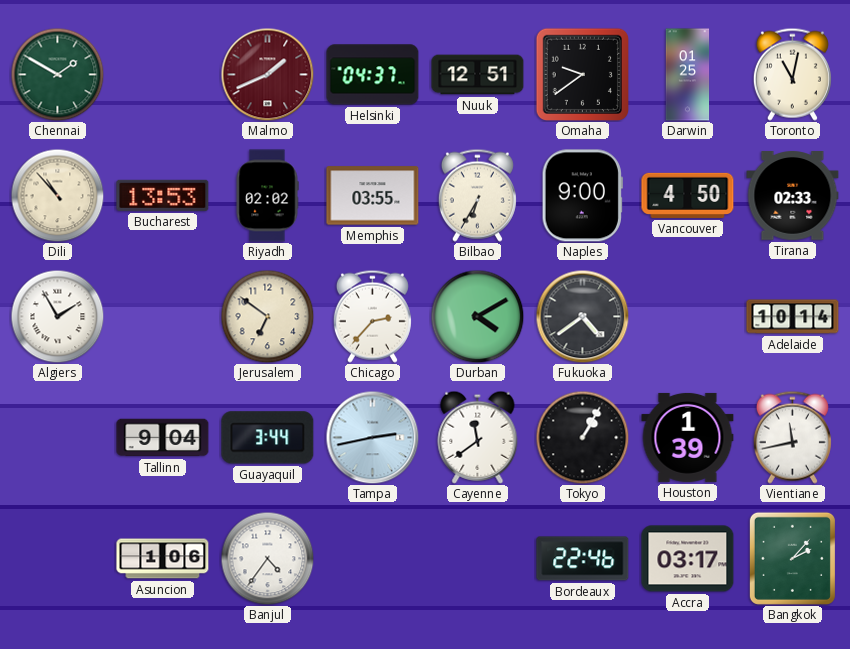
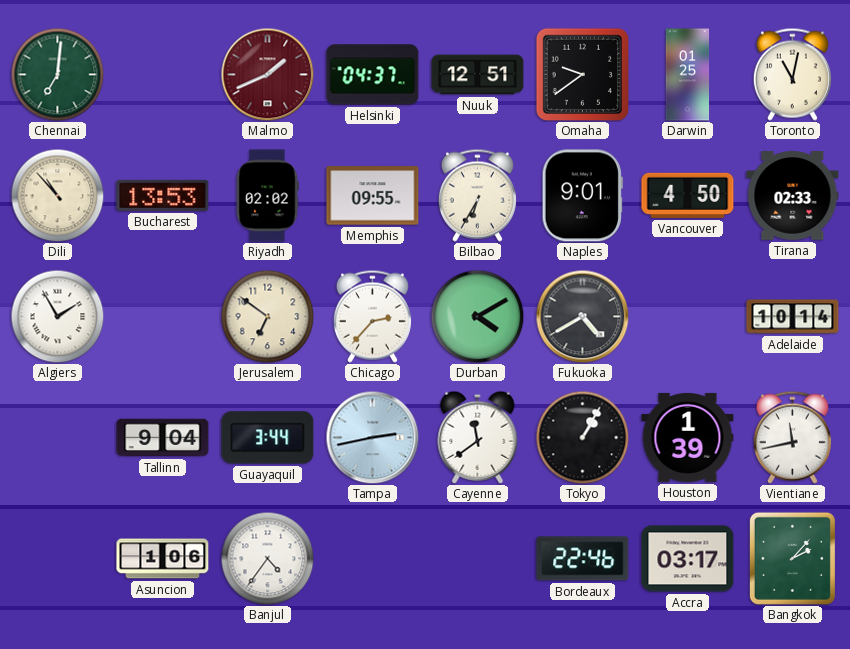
Chennai: 1:50 -> 7:01 (57, 74)
Memphis: 03:55 -> 09:55 (373, 196)
Naples: 9:00 -> 9:01 (582, 196)
Fukuoka: 4:39 -> 4:40 (582, 316)
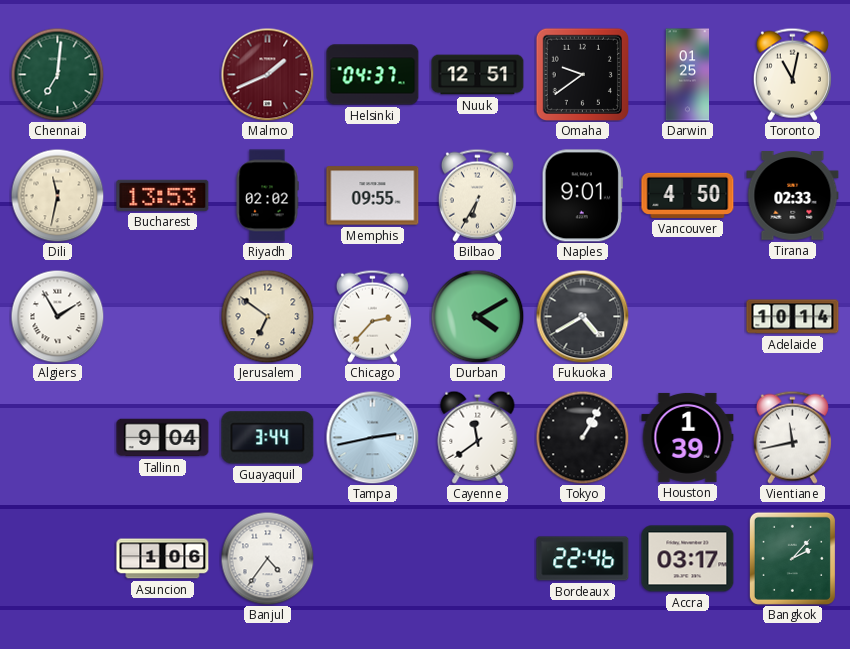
Dili: 10:53 -> 11:32 (57, 195)
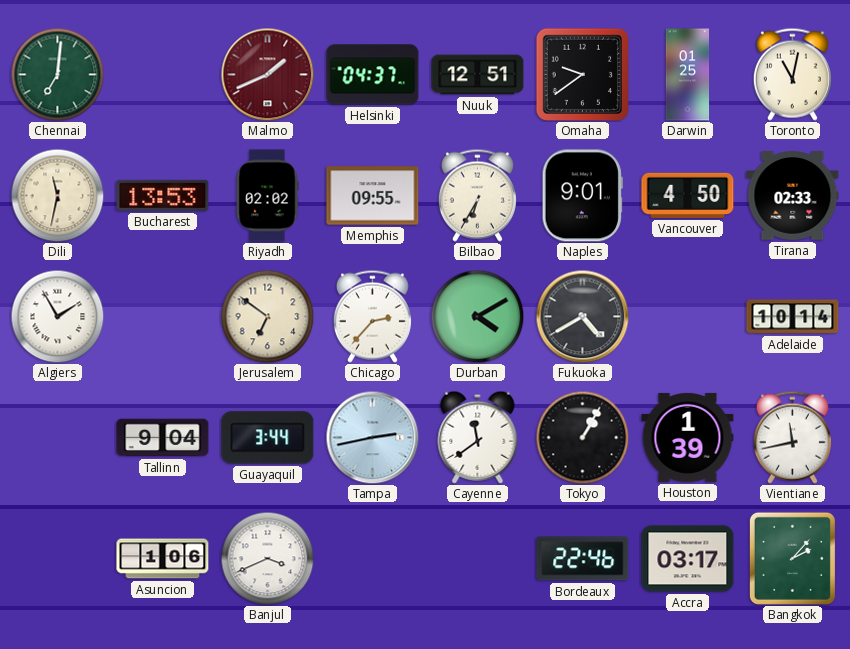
Banjul: 4:36 -> 3:41 (267, 558)
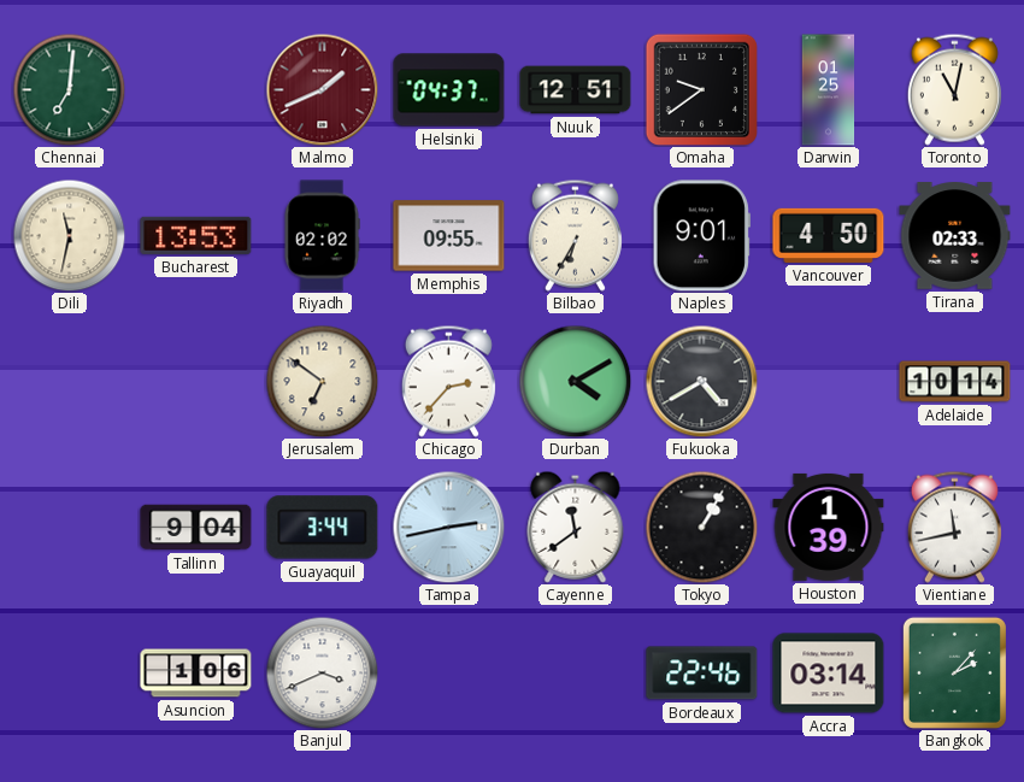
Algiers: 1:55 -> none (57, 316)
Accra: 03:17 -> 03:14 (829, 674)
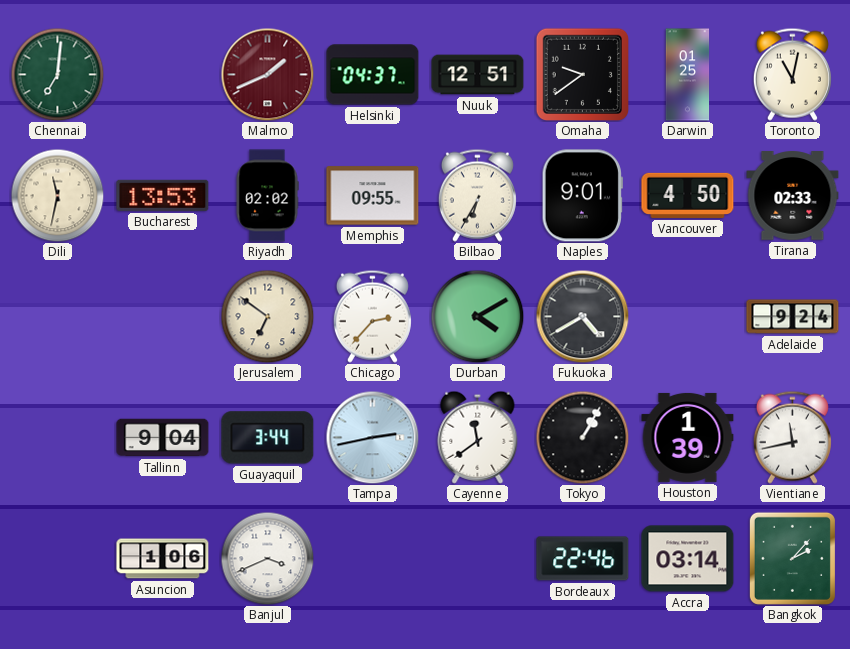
Adelaide: 10:14 -> 9:24 (793, 317)
